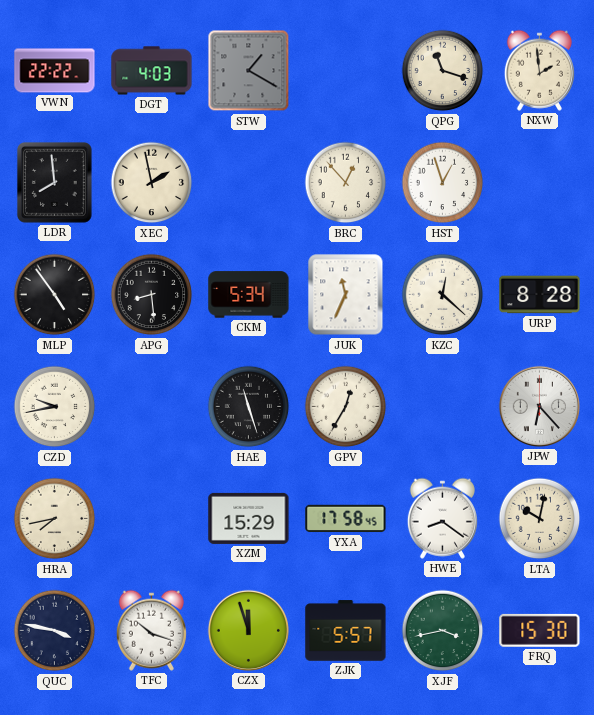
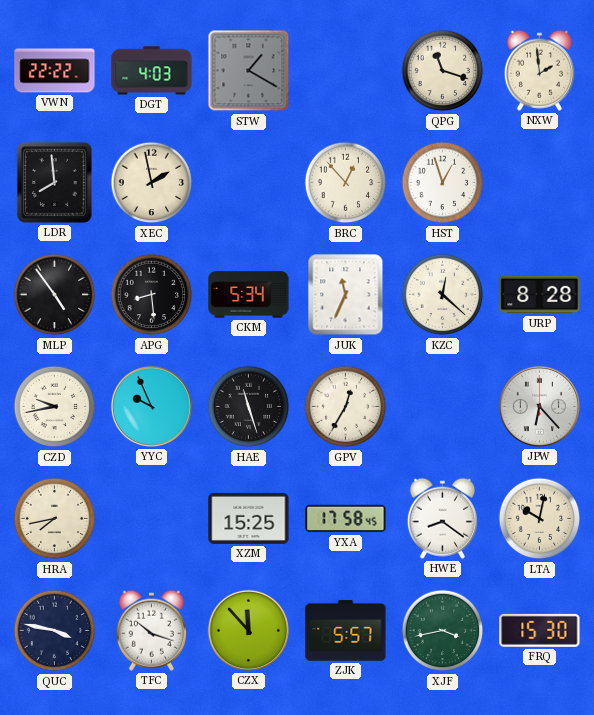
YYC: none -> 9:56 (151, 406)
XZM: 15:29 -> 15:25 (249, 518)
CZX: 11:57 -> 11:53 (248, 630)
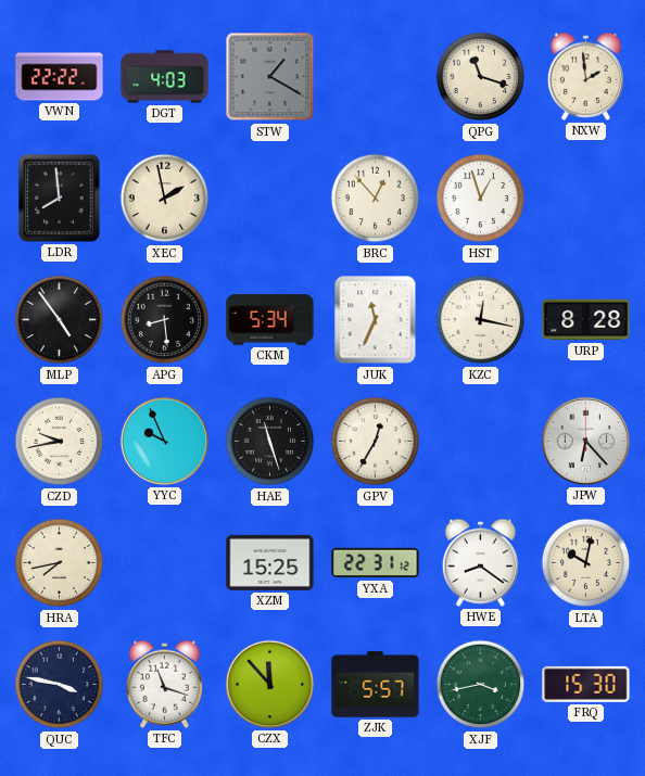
KZC: 12:22 -> 12:17 (481, 320)
YXA: 17:58 -> 22:31 (376, 563)
TFC: 10:18 -> 11:18 (164, 684)
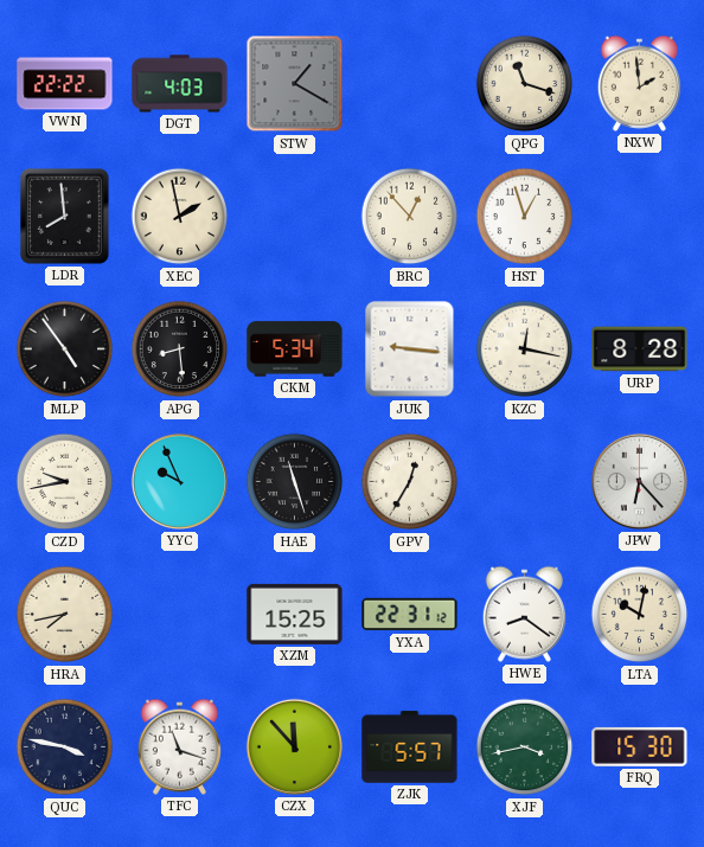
JUK: 11:34 -> 9:16 (410, 349)
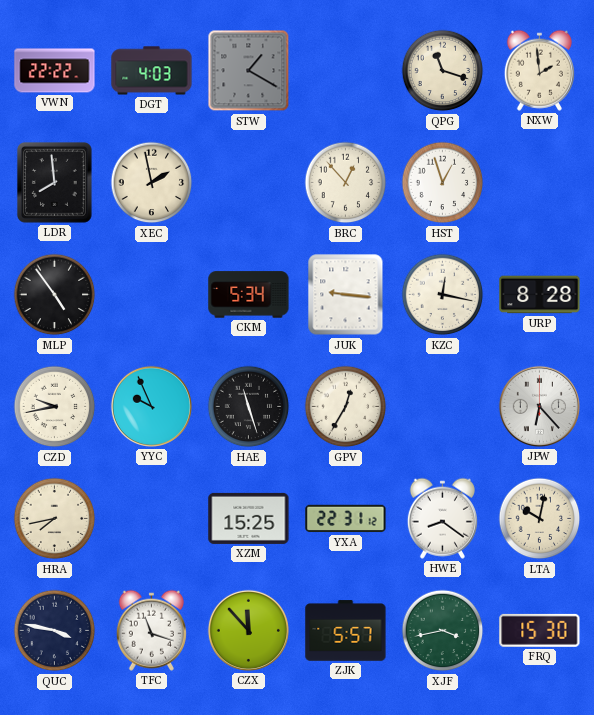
APG: 8:29 -> none (180, 349)
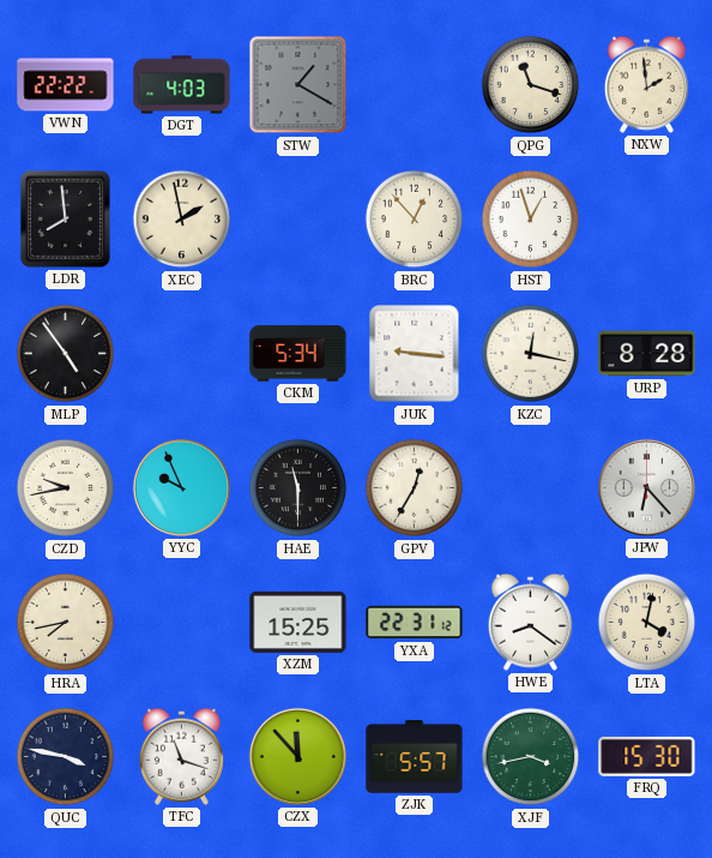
HAE: 11:27 -> 11:30 (298, 488)
LTA: 10:02 -> 4:02 (647, 623)
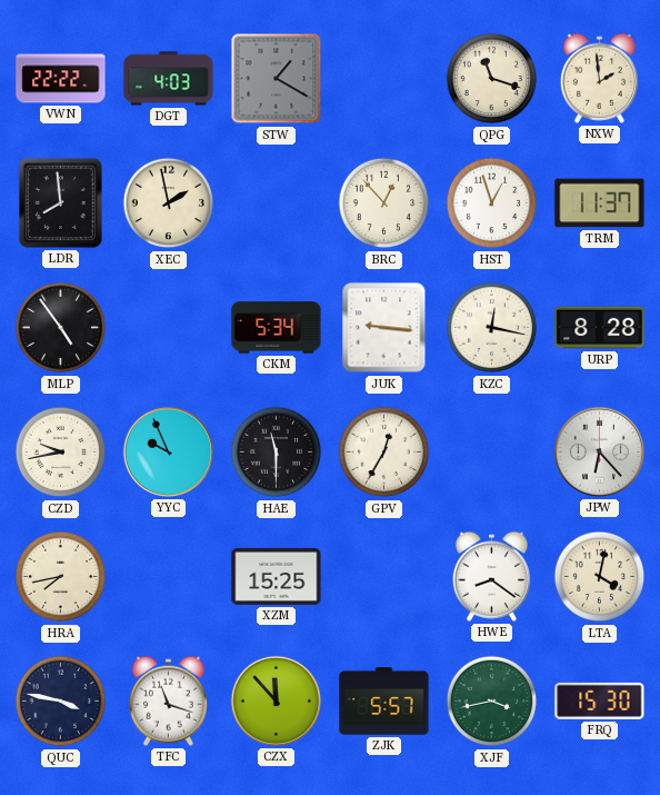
TRM: none -> 11:37 (600, 203)
YXA: 22:31 -> none (415, 623)
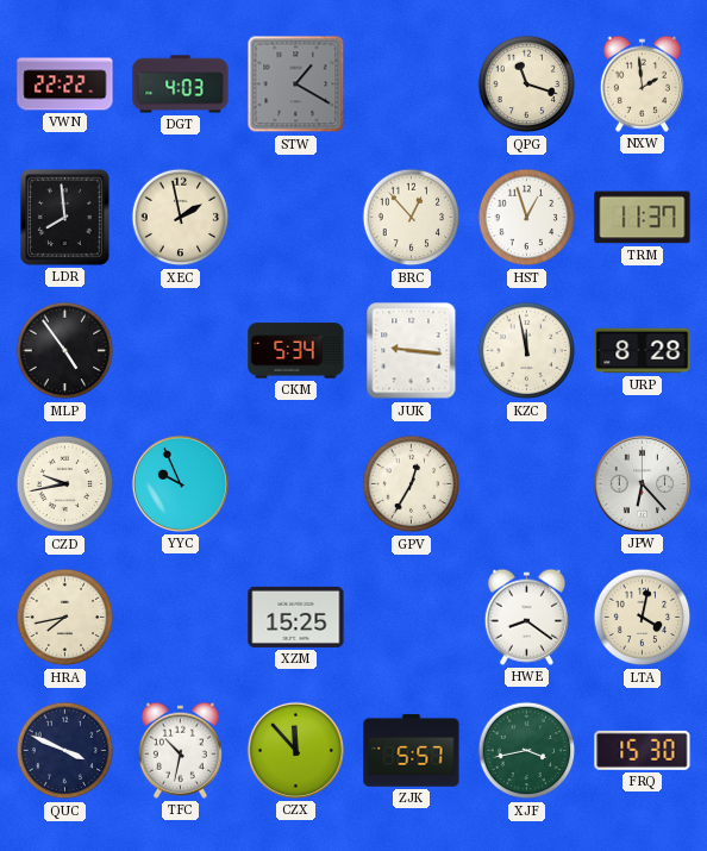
KZC: 12:17 -> 11:58 (527, 351)
HAE: 11:30 -> none (277, 453)
QUC: 3:47 -> 3:49 (65, 751)
TFC: 11:18 -> 10:32 (180, 750)
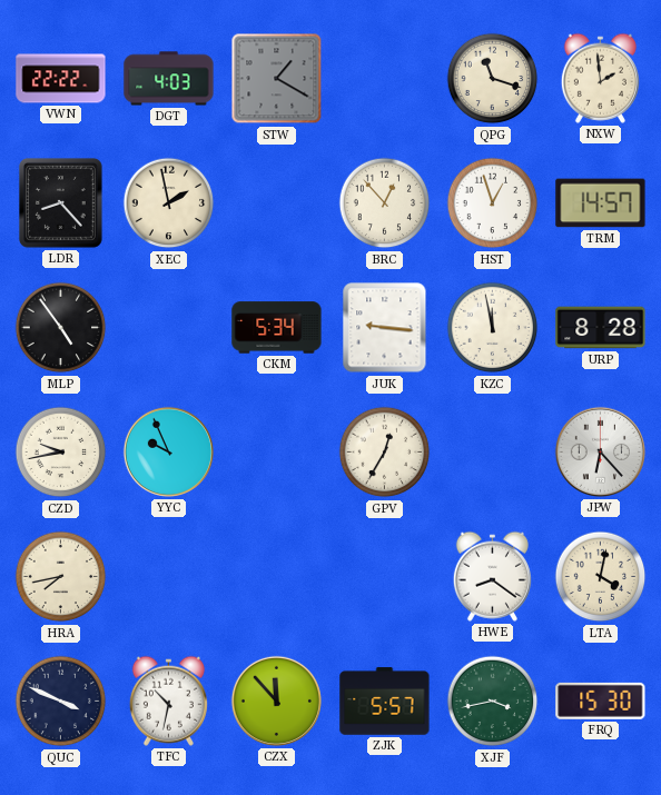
LDR: 7:59 -> 8:23 (60, 203)
TRM: 11:37 -> 14:57 (601, 203)
XZM: 15:25 -> none (296, 617)
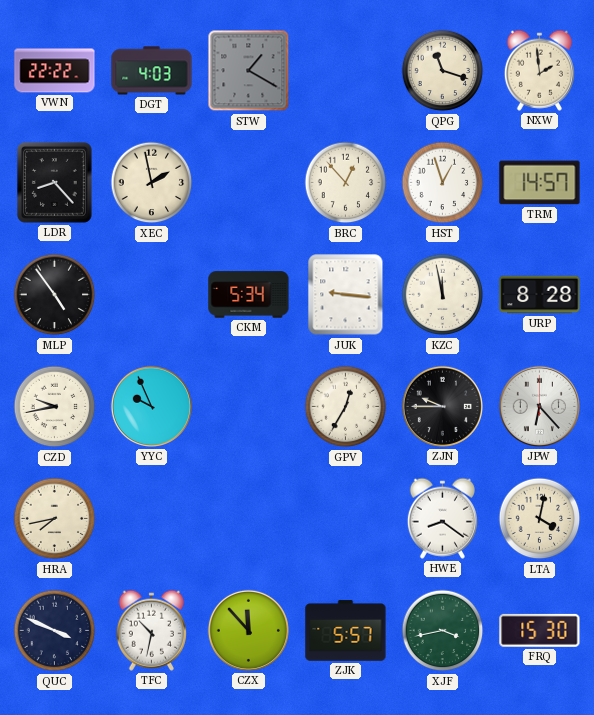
ZJN: none -> 9:45 (442, 406)
